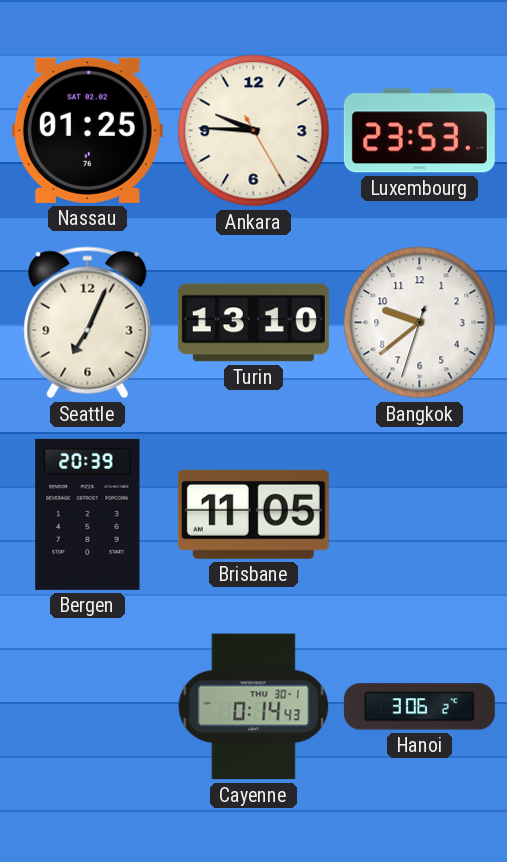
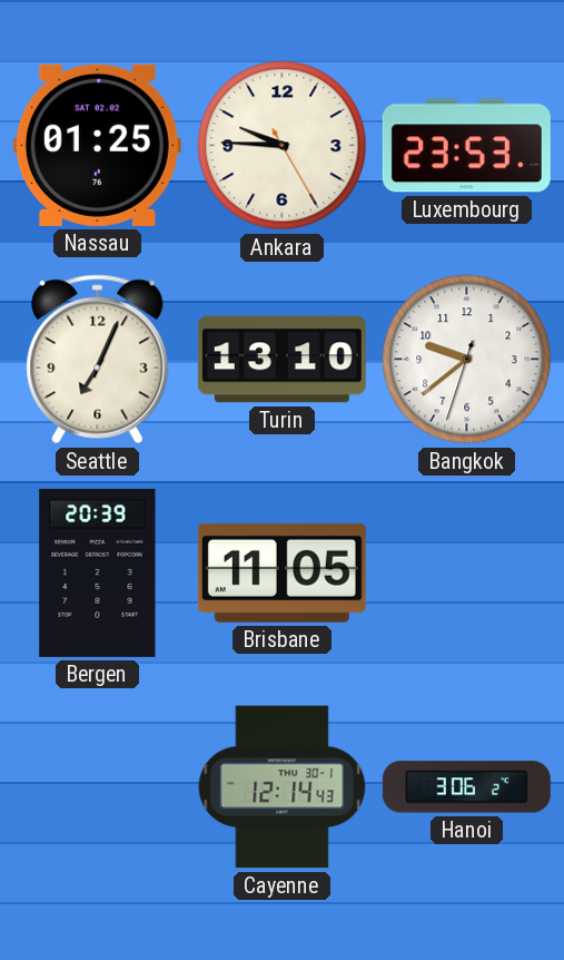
Cayenne: 0:14 -> 12:14 (283, 787)
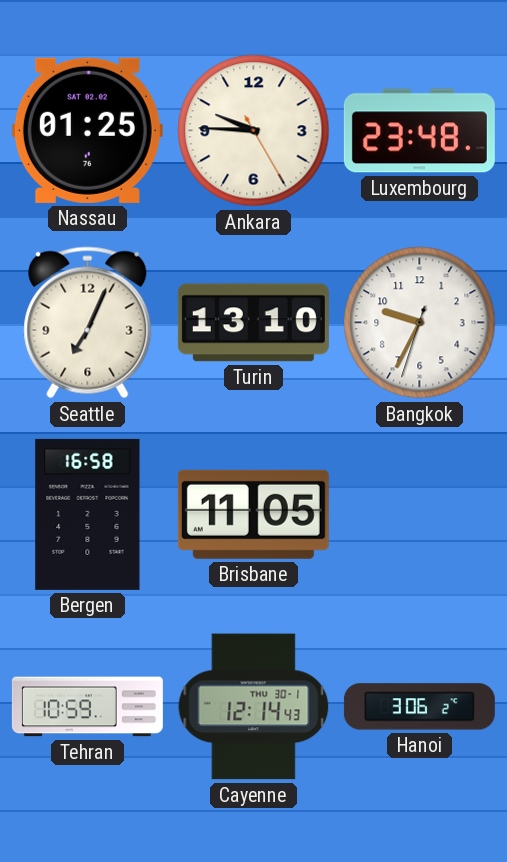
Luxembourg: 23:53 -> 23:48 (419, 131)
Bangkok: 9:38 -> 9:34 (420, 323)
Bergen: 20:39 -> 16:58 (88, 514)
Tehran: none -> 10:59 (87, 707)
